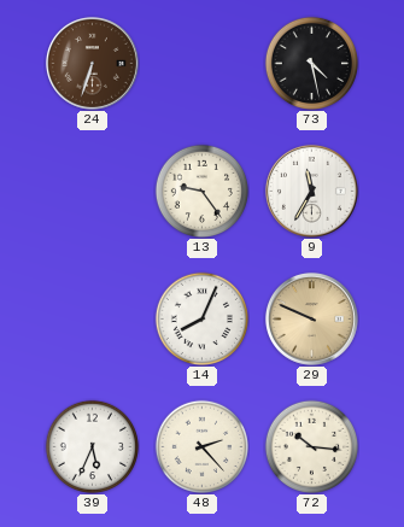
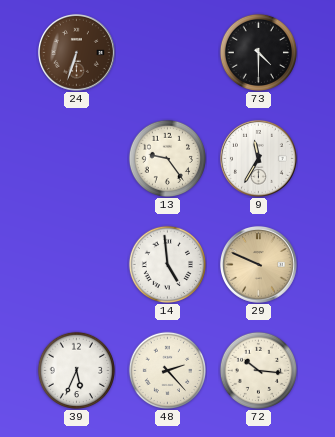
73: 4:28 -> 4:30 (258, 52)
14: 8:04 -> 4:59 (167, 264)
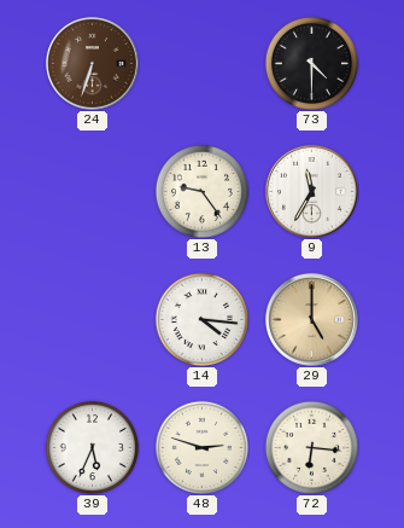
14: 4:59 -> 4:16 (201, 319)
29: 9:49 -> 5:00 (311, 319)
48: 2:23 -> 2:48 (201, 447)
72: 10:16 -> 6:16 (311, 447)
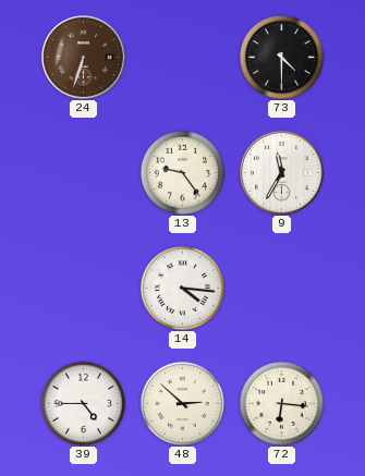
29: 5:00 -> none (311, 319)
39: 5:34 -> 4:45 (83, 403)
48: 2:48 -> 2:52 (182, 403)
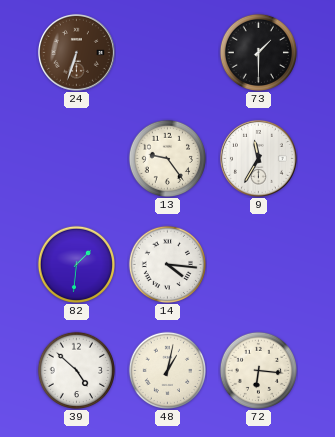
73: 4:30 -> 1:30 (258, 52)
82: none -> 1:31 (76, 264)
39: 4:45 -> 4:52 (76, 370)
48: 2:52 -> 1:02 (167, 370)
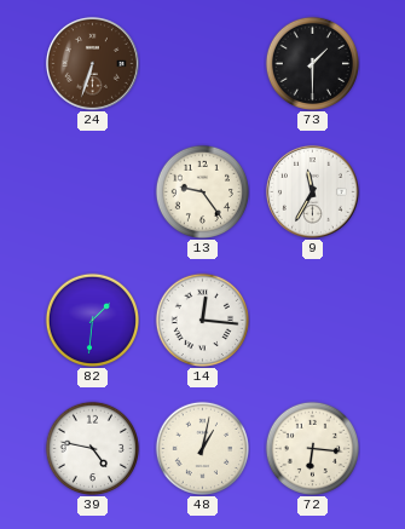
14: 4:16 -> 12:16 (202, 320)
39: 4:52 -> 4:47 (92, 448)
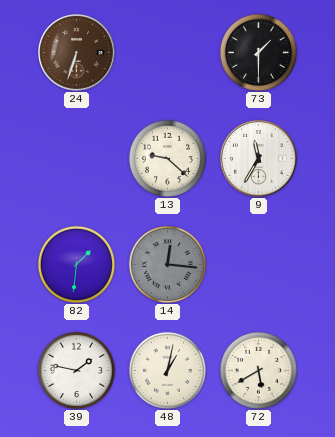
13: 9:24 -> 9:22 (167, 158)
14 dial: white -> grey (167, 264)
39: 4:47 -> 1:47 (76, 370)
72: 6:16 -> 5:40 (258, 370)
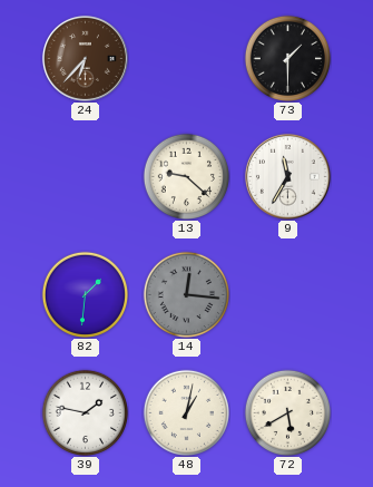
24: 6:33 -> 6:37 (85, 58)
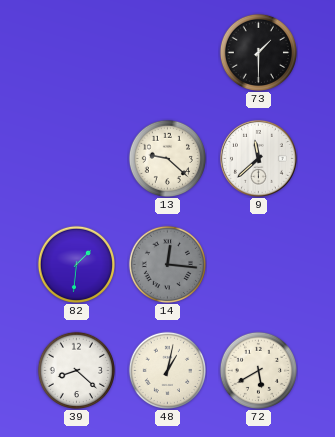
24: 6:37 -> none (85, 58)
9: 11:35 -> 11:38 (258, 158)
39: 1:47 -> 8:22 (76, 370)
